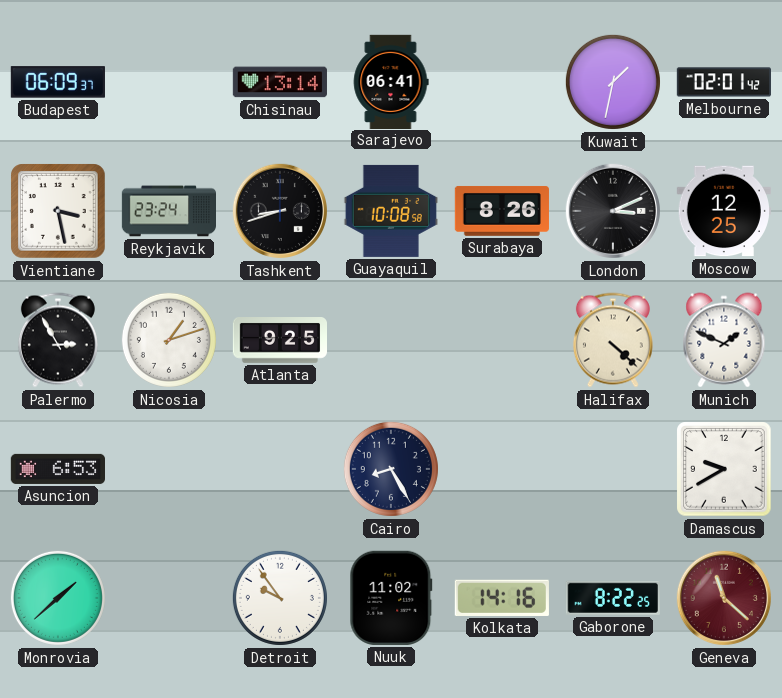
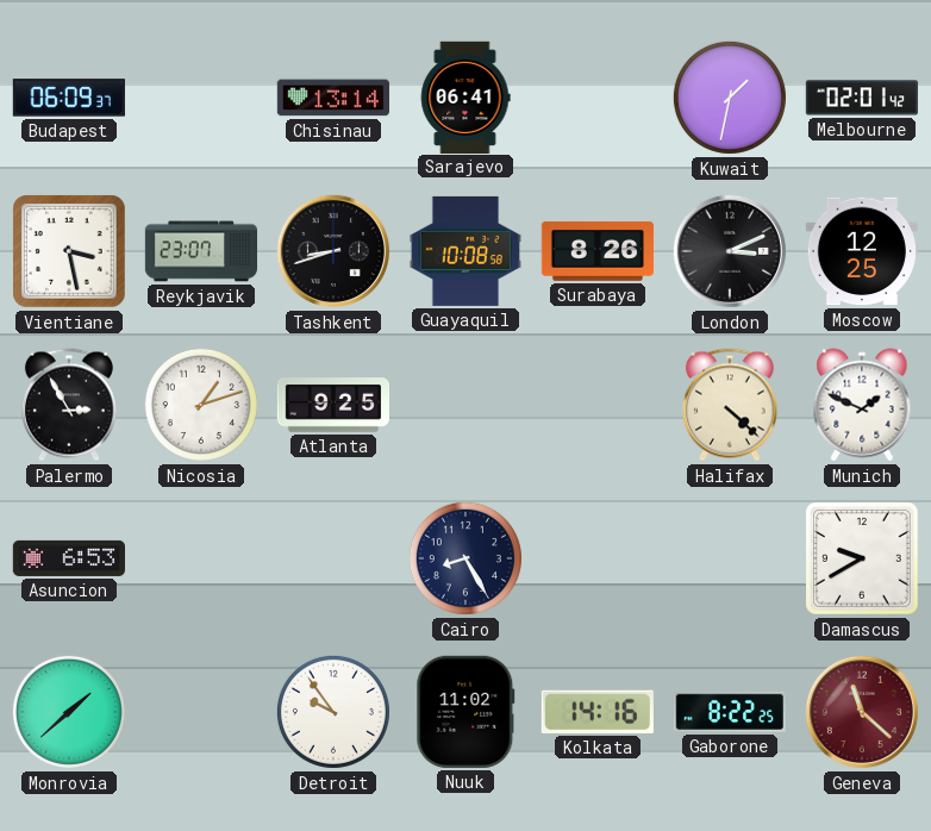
Reykjavik: 23:24 -> 23:07 (201, 251)
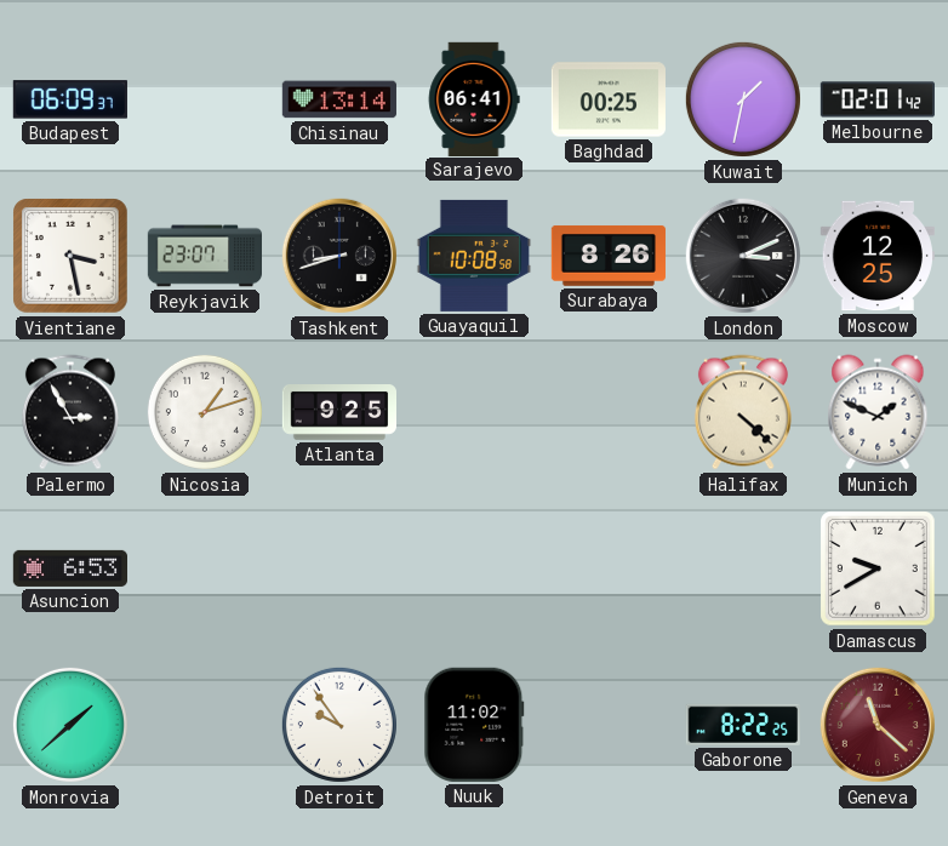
Baghdad: none -> 00:25 (609, 99)
Cairo: 8:25 -> none (465, 558)
Kolkata: 14:16 -> none (598, 712)
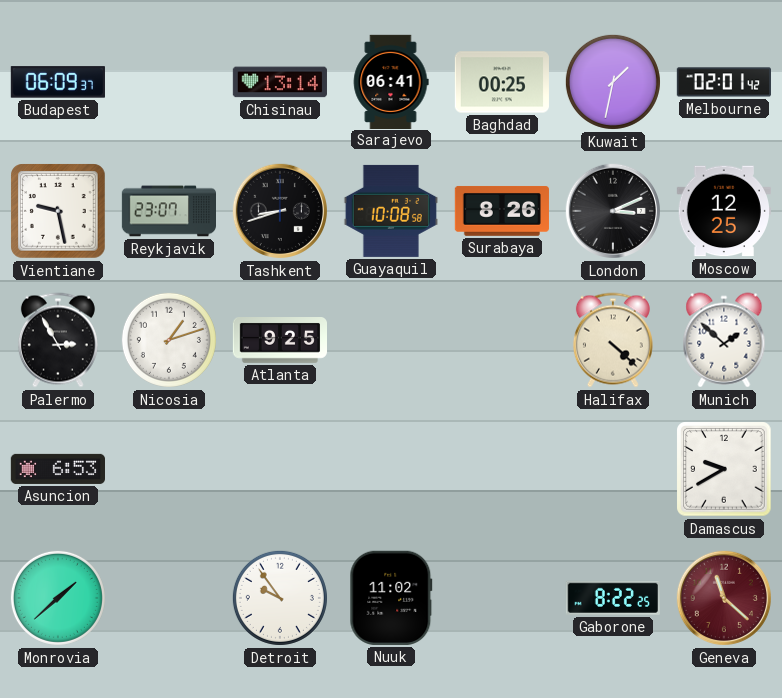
Vientiane: 3:28 -> 9:28 (58, 211)
Munich: 1:49 -> 1:52 (724, 340)
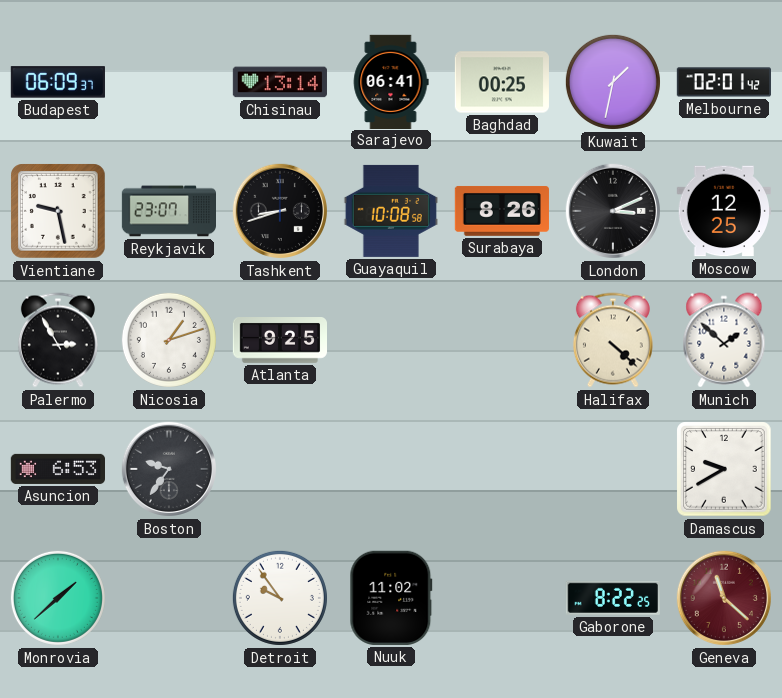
Boston: none -> 9:36 (169, 469)
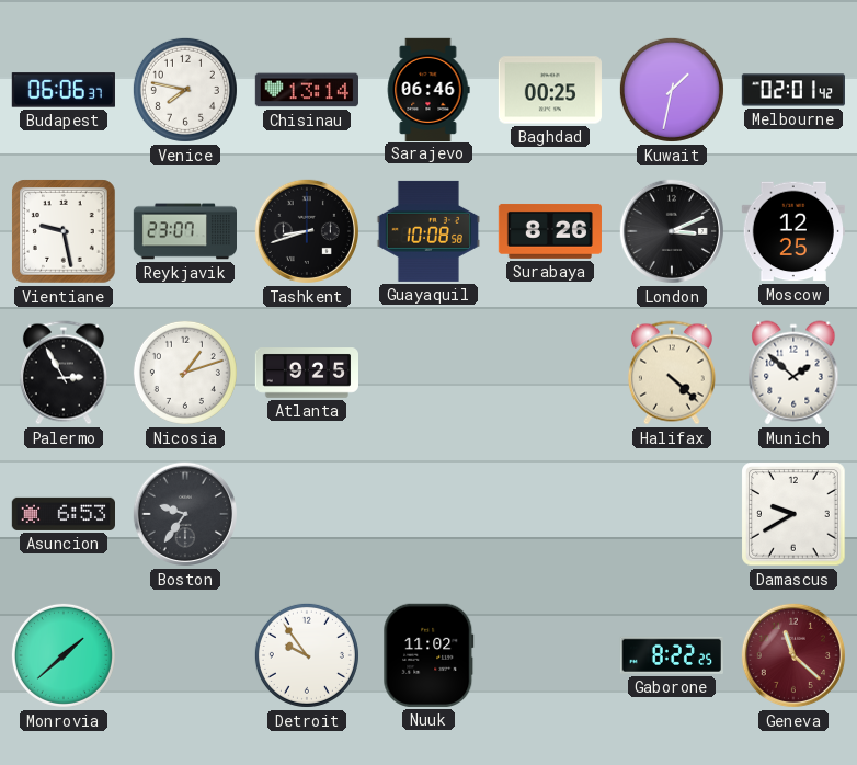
Budapest: 06:09 -> 06:06 (64, 90)
Venice: none -> 7:47 (185, 90)
Sarajevo: 06:41 -> 06:46 (428, 89)
